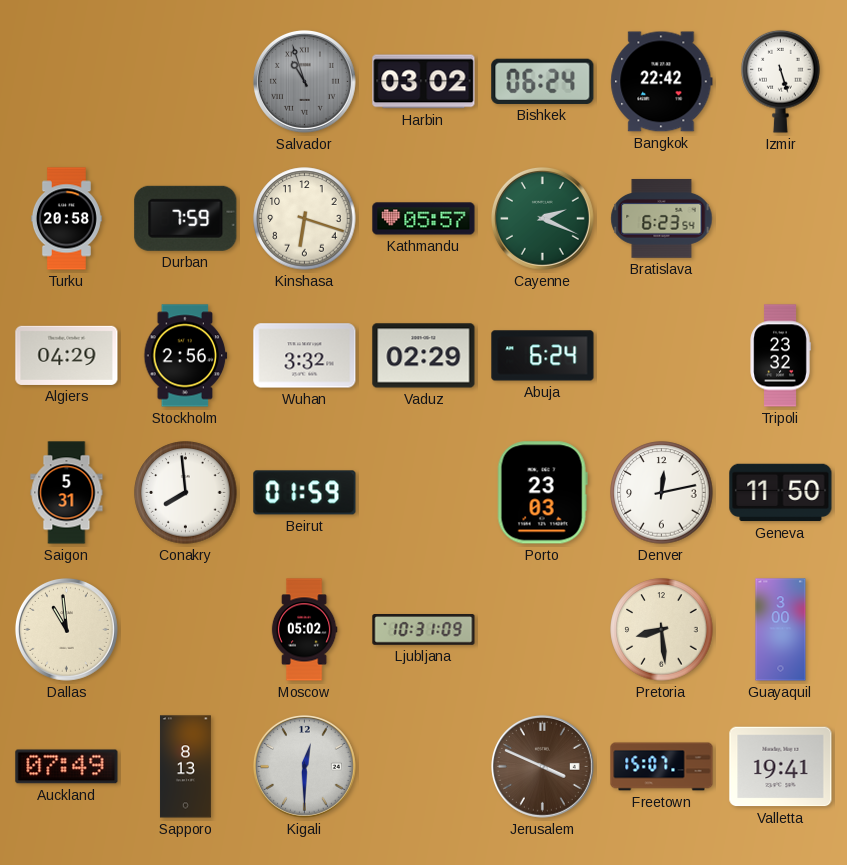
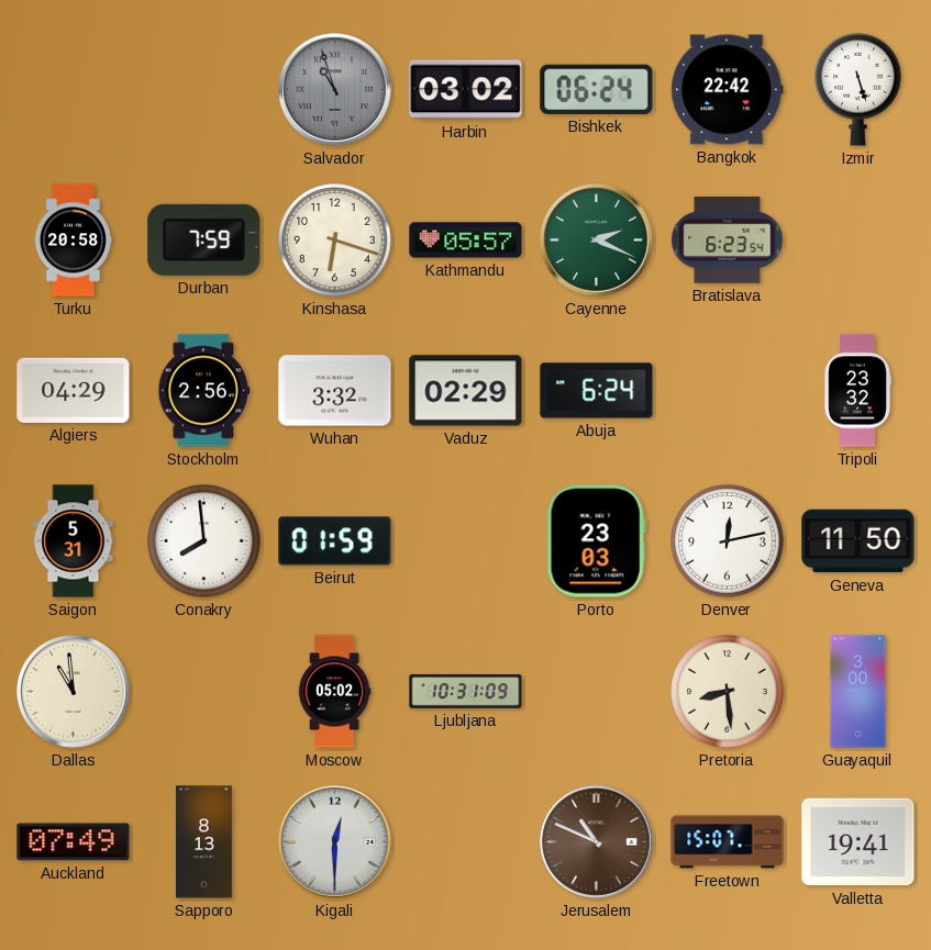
Jerusalem: 3:49 -> 10:49 (596, 841)
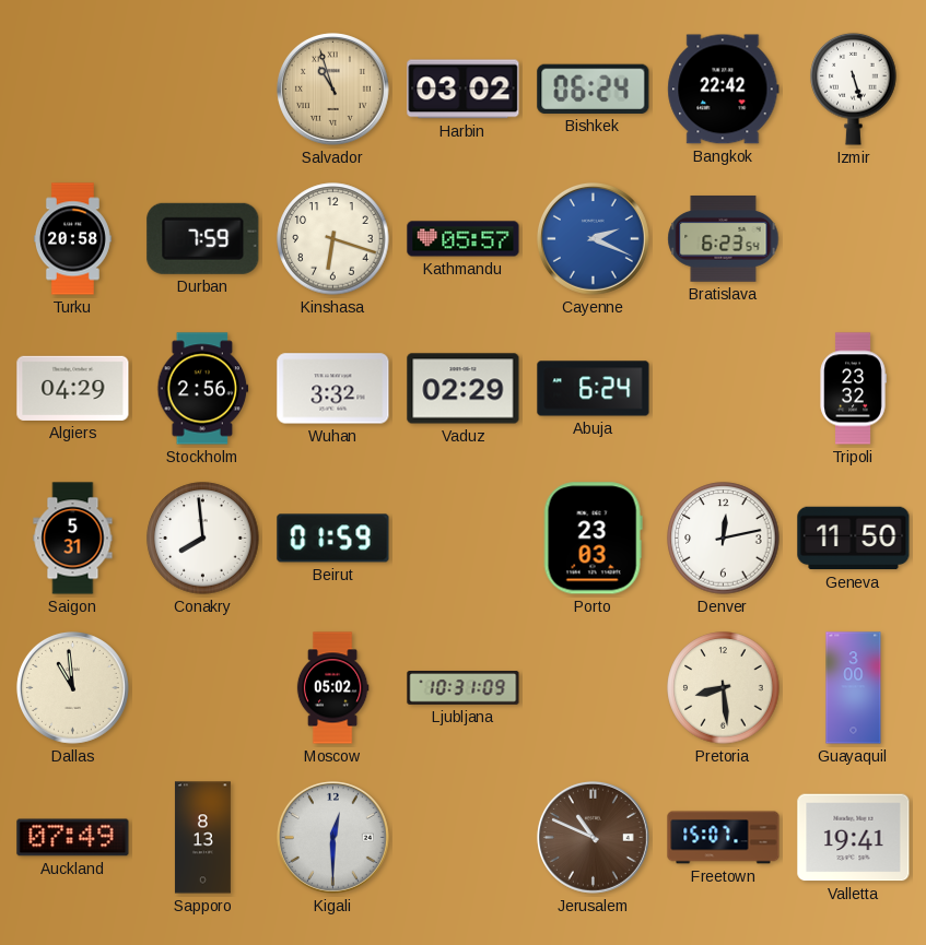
Salvador dial: grey -> champagne (332, 88)
Cayenne dial: green -> blue (593, 238)
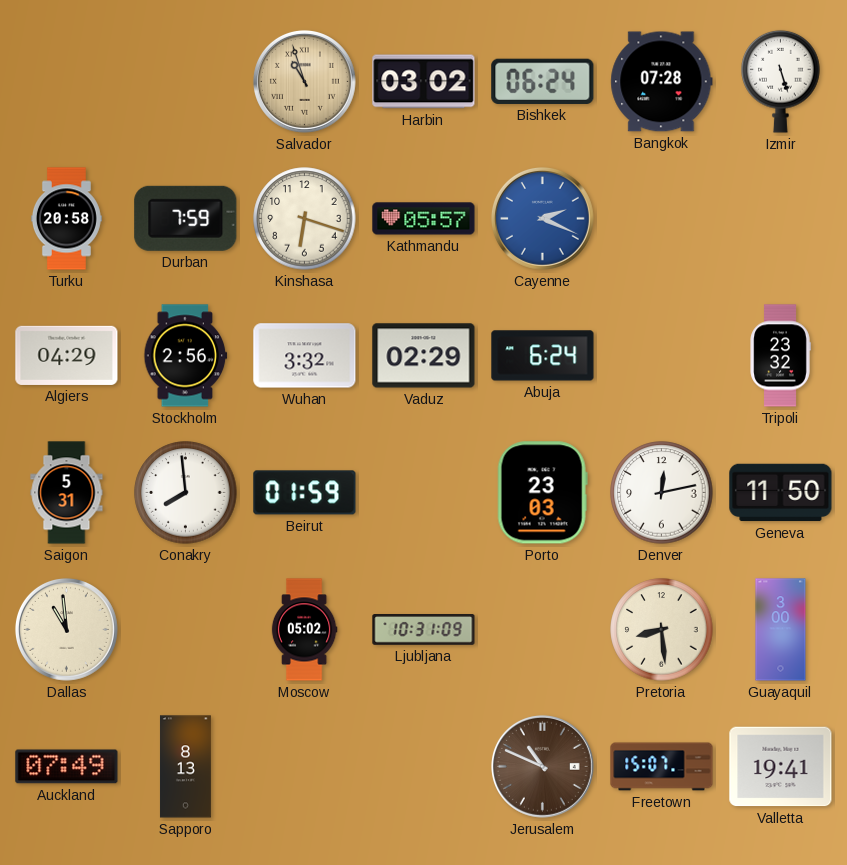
Bangkok: 22:42 -> 07:28 (662, 82)
Bratislava: 6:23 -> none (724, 238)
Kigali: 12:30 -> none (332, 837)
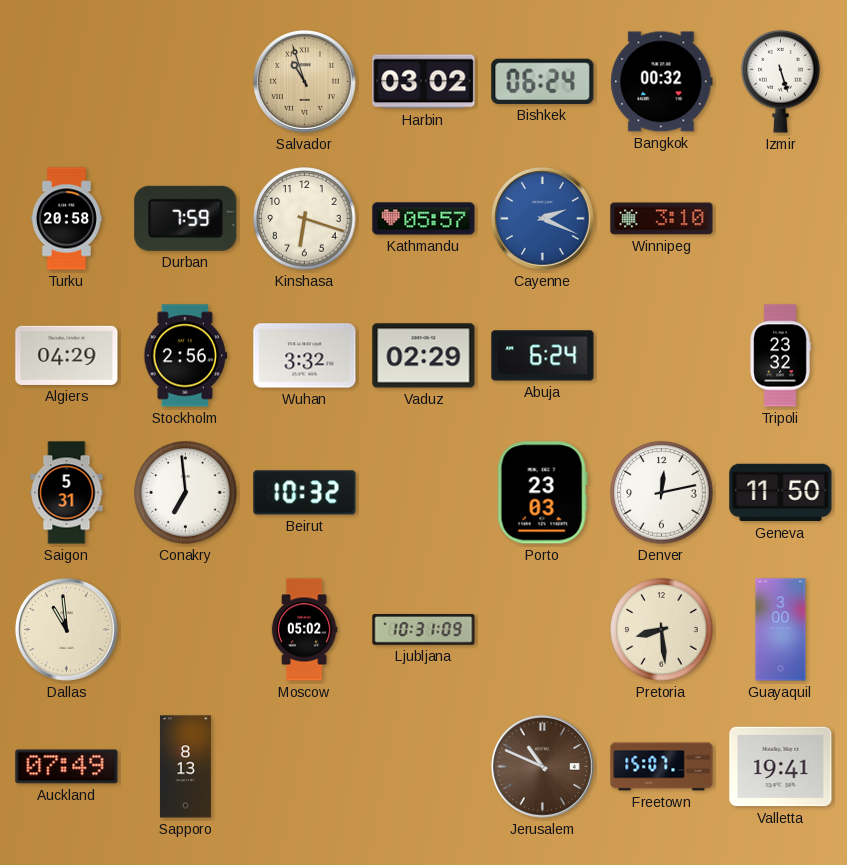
Bangkok: 07:28 -> 00:32 (662, 82)
Winnipeg: none -> 3:10 (662, 219)
Conakry: 7:59 -> 6:59 (186, 493)
Beirut: 01:59 -> 10:32 (305, 493)
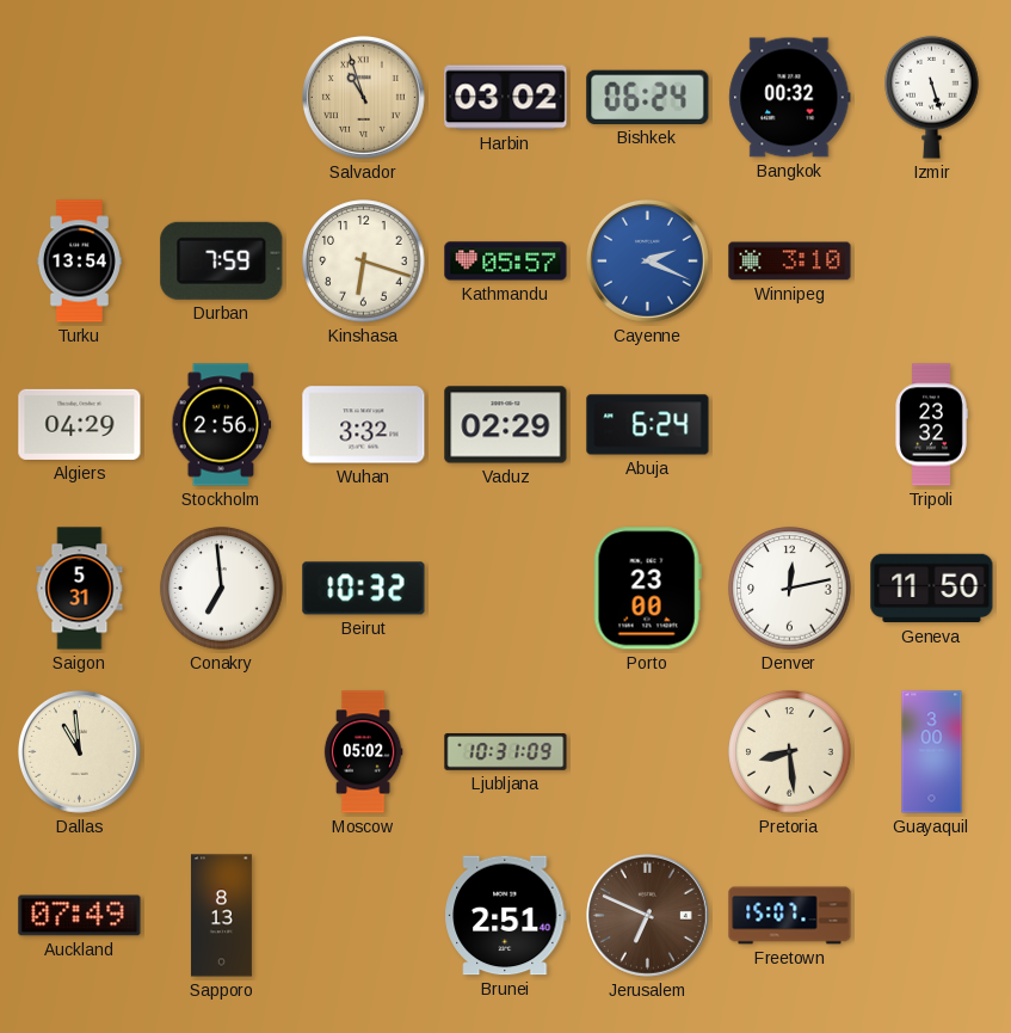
Turku: 20:58 -> 13:54 (79, 262)
Porto: 23:03 -> 23:00 (647, 589)
Brunei: none -> 2:51 (506, 916)
Jerusalem: 10:49 -> 6:49 (647, 915)
Valletta: 19:41 -> none (781, 767)
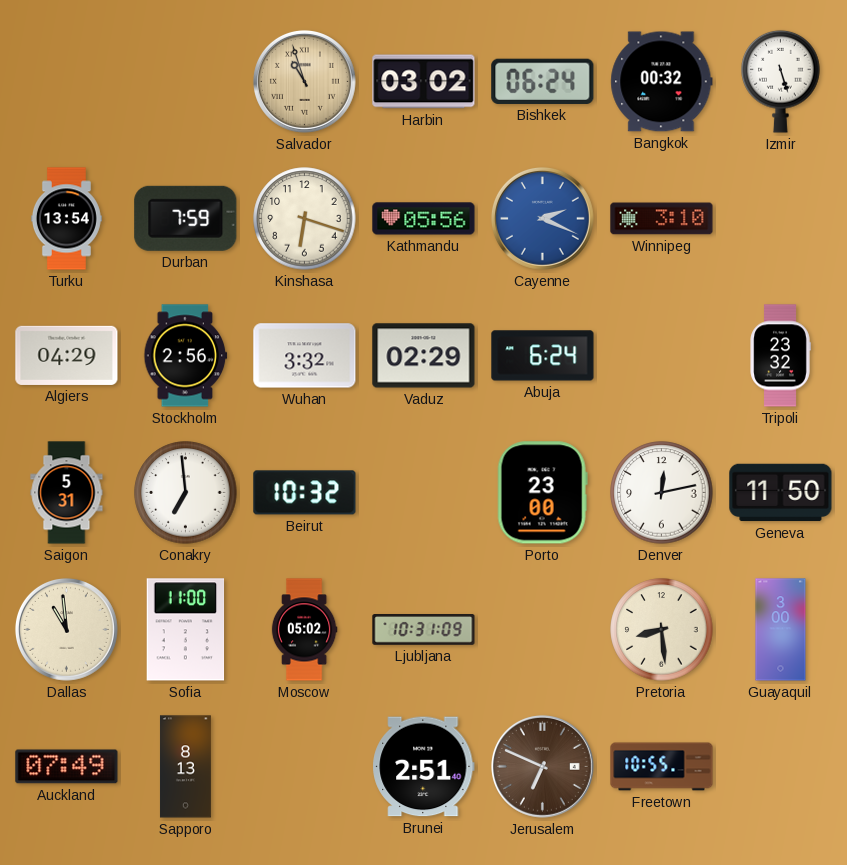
Kathmandu: 05:57 -> 05:56 (424, 219)
Sofia: none -> 11:00 (186, 630)
Freetown: 15:07 -> 10:55 (662, 767)
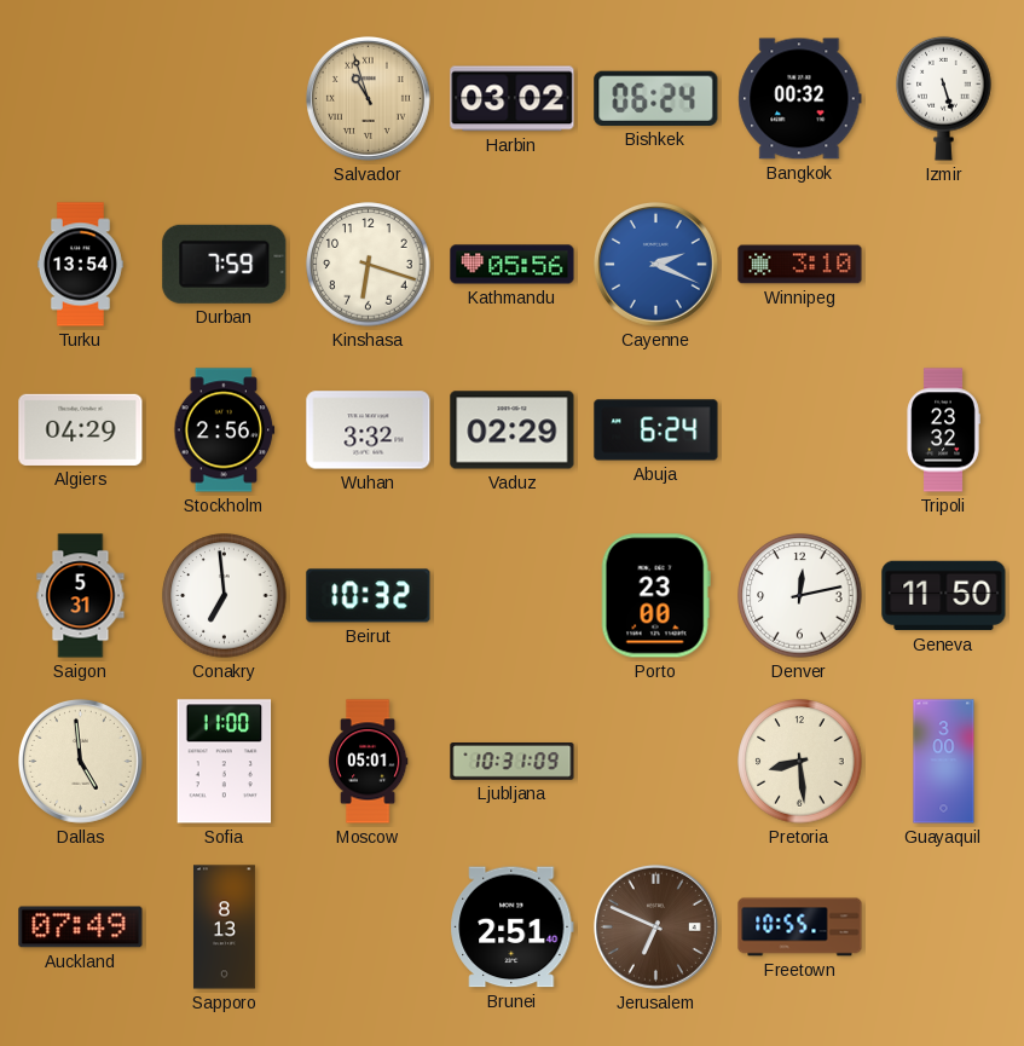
Dallas: 10:59 -> 4:59 (80, 761)
Moscow: 05:02 -> 05:01 (368, 762)
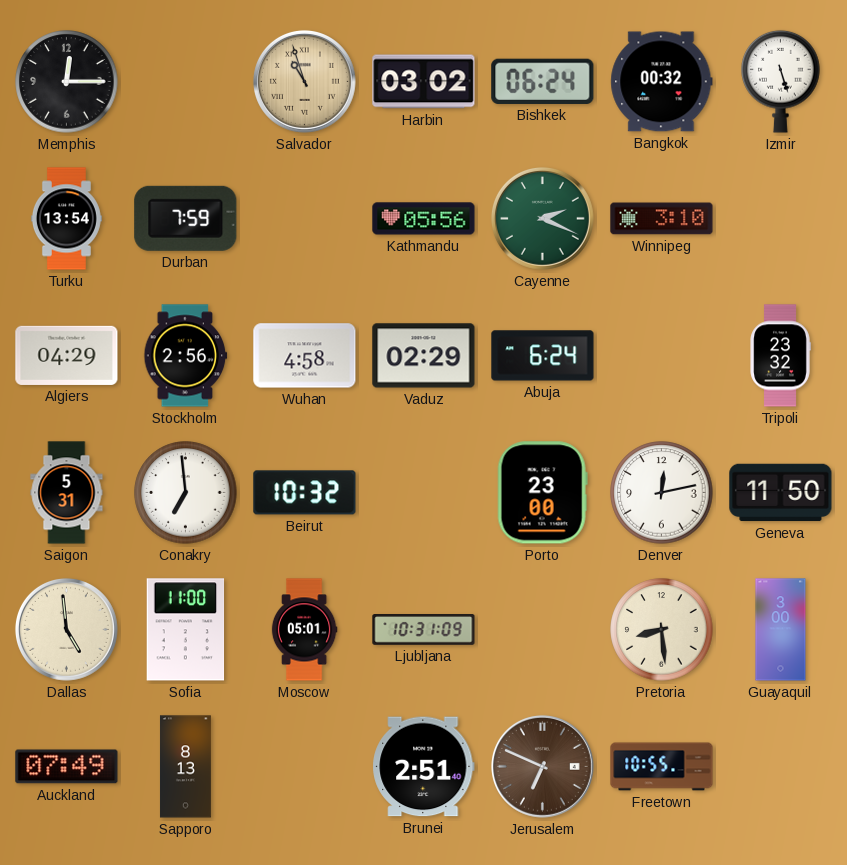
Memphis: none -> 12:15 (67, 82)
Kinshasa: 6:18 -> none (369, 265)
Cayenne dial: blue -> green (542, 218)
Wuhan: 3:32 -> 4:58 (305, 356)
